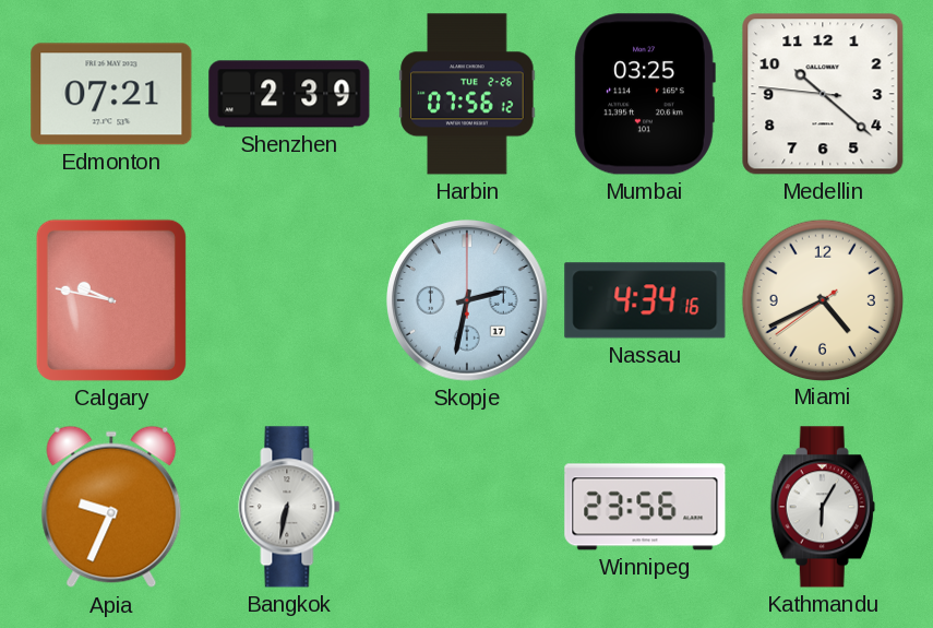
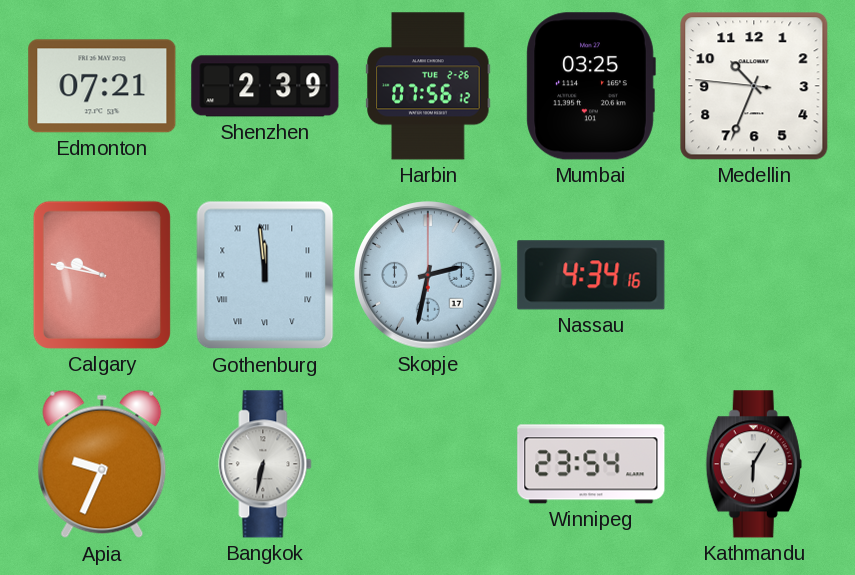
Medellin: 10:21 -> 10:33 (754, 86)
Gothenburg: none -> 11:59 (265, 275)
Miami: 4:40 -> none (822, 299)
Winnipeg: 23:56 -> 23:54 (591, 464)
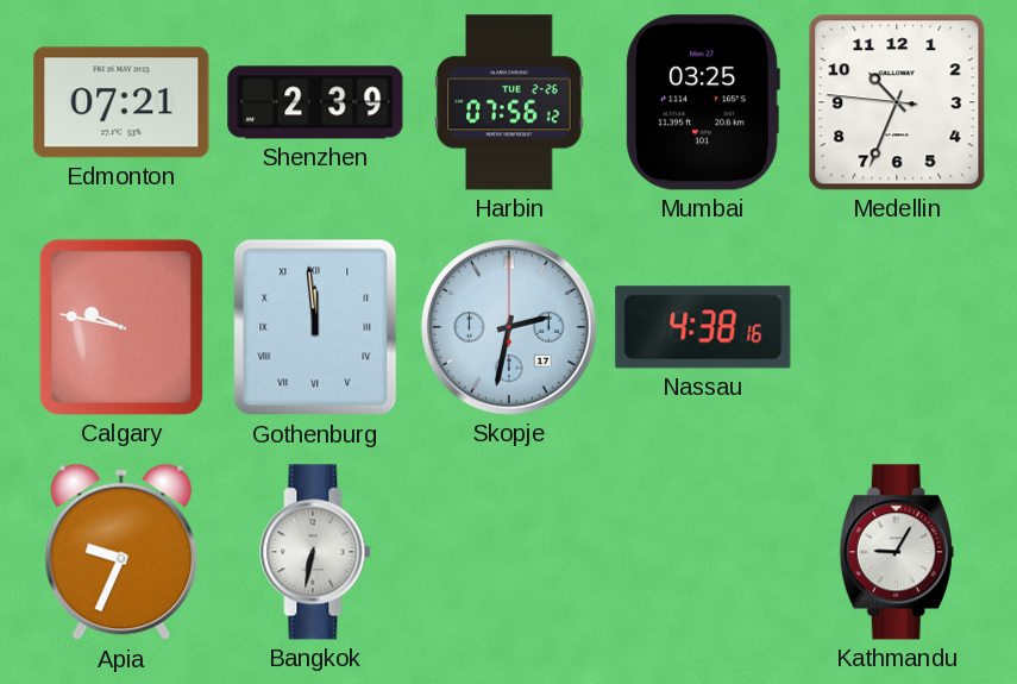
Nassau: 4:34 -> 4:38 (703, 327)
Winnipeg: 23:54 -> none (591, 464)
Kathmandu: 6:05 -> 9:05 (897, 552)
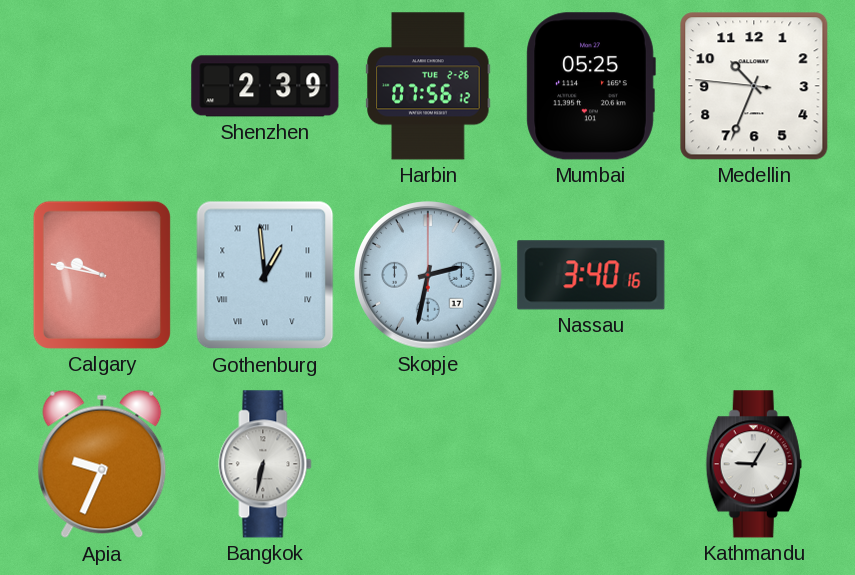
Edmonton: 07:21 -> none (121, 102)
Mumbai: 03:25 -> 05:25 (591, 86)
Gothenburg: 11:59 -> 12:59 (265, 275)
Nassau: 4:38 -> 3:40 (591, 275)
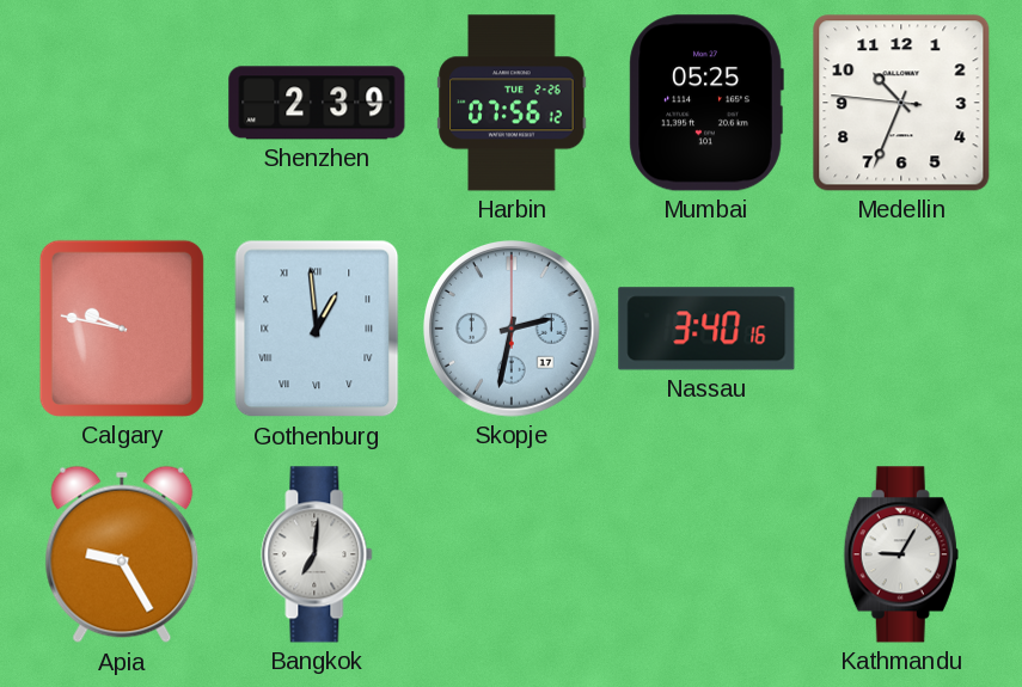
Apia: 9:34 -> 9:25 (122, 554)
Bangkok: 6:32 -> 7:01 (317, 554)
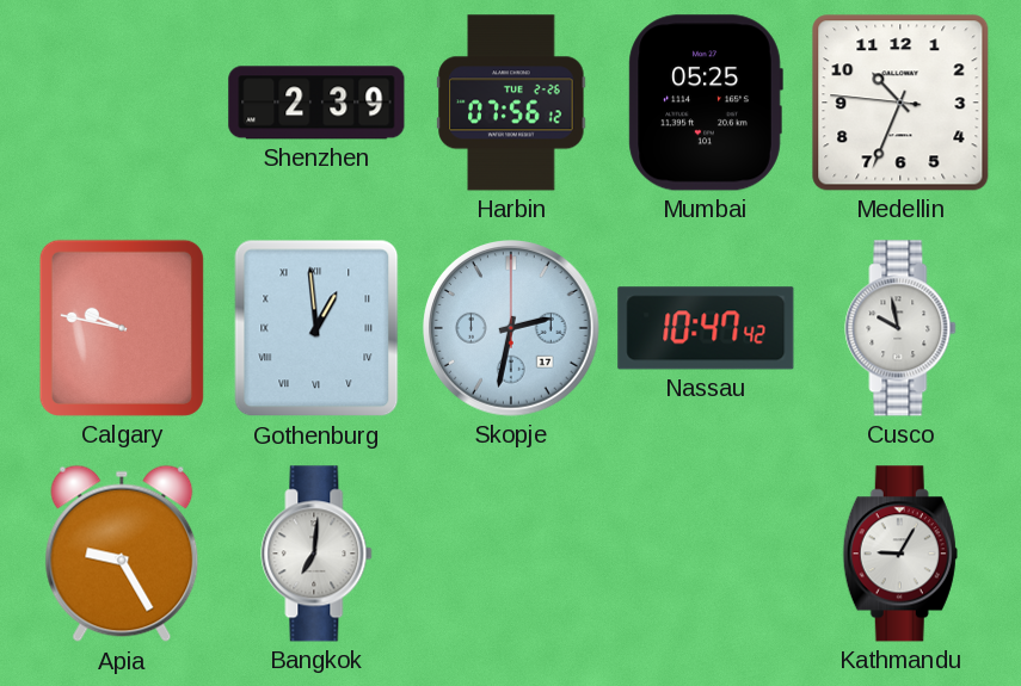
Nassau: 3:40 -> 10:47 (706, 328)
Cusco: none -> 9:58 (900, 328)
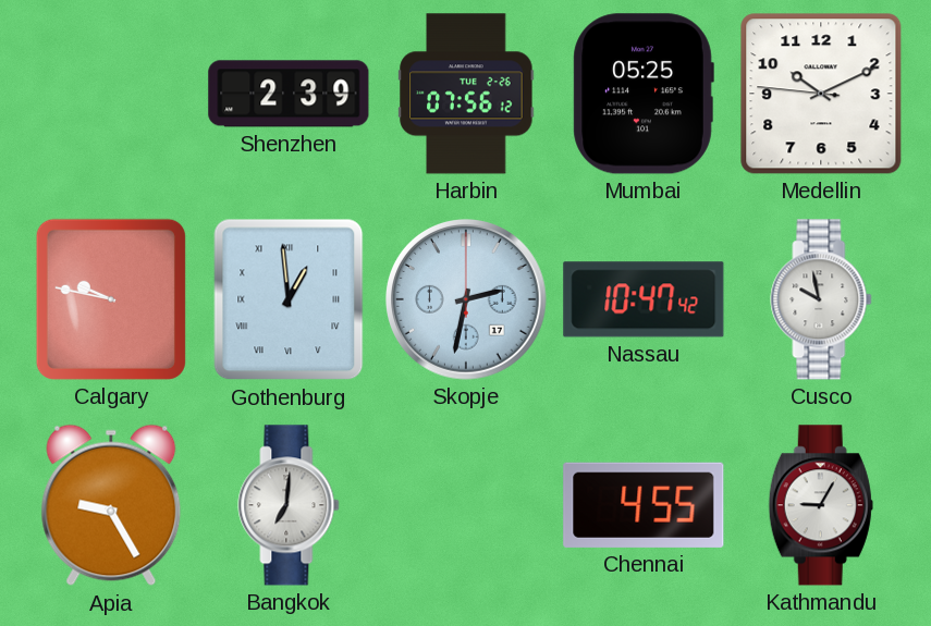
Medellin: 10:33 -> 10:10 (821, 94)
Chennai: none -> 4:55 (644, 505)
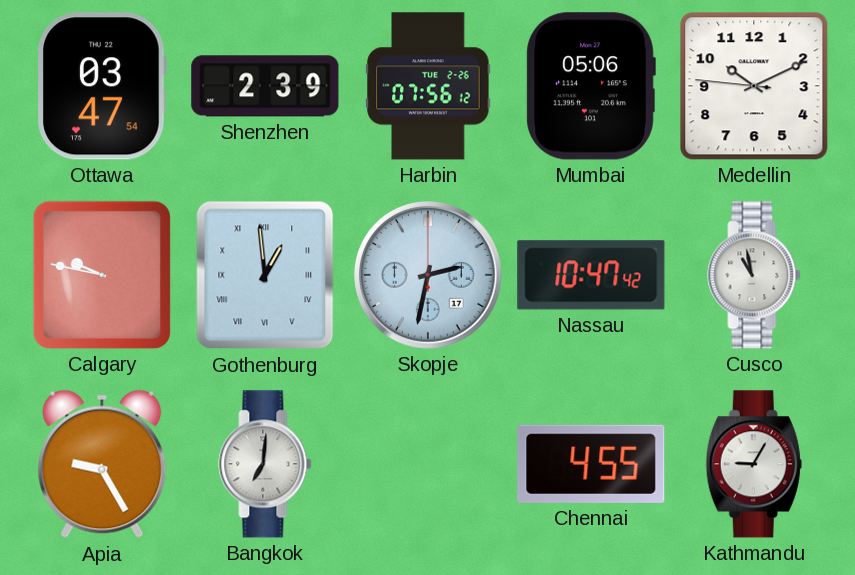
Ottawa: none -> 03:47 (102, 86)
Mumbai: 05:25 -> 05:06 (591, 86)
Cusco: 9:58 -> 10:58 (754, 275)
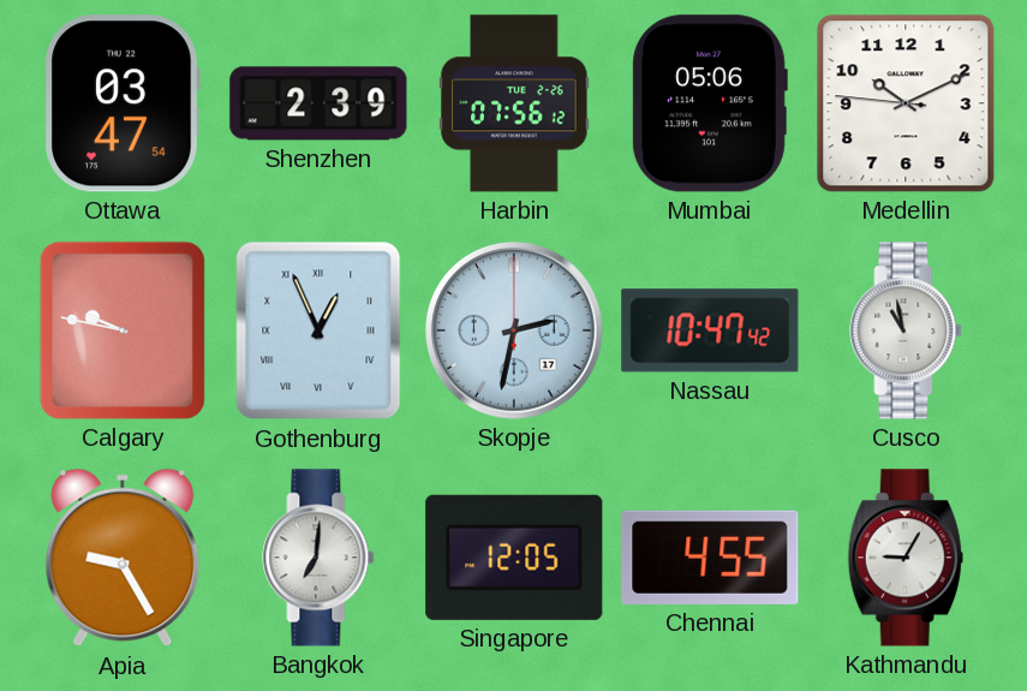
Gothenburg: 12:59 -> 12:56 (318, 330)
Singapore: none -> 12:05 (514, 558)
